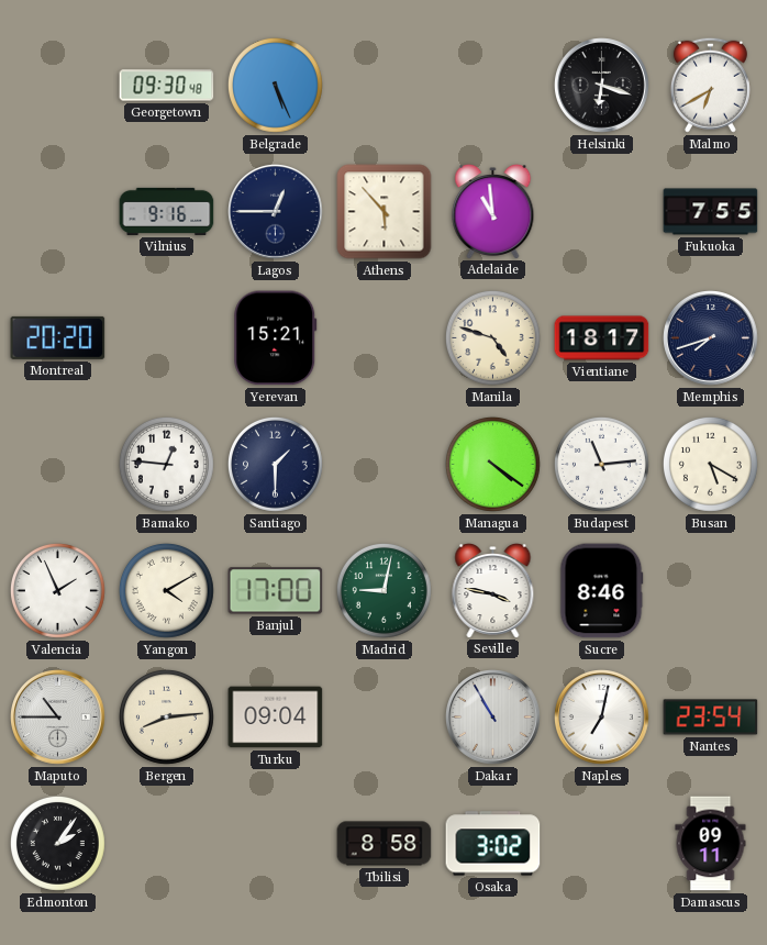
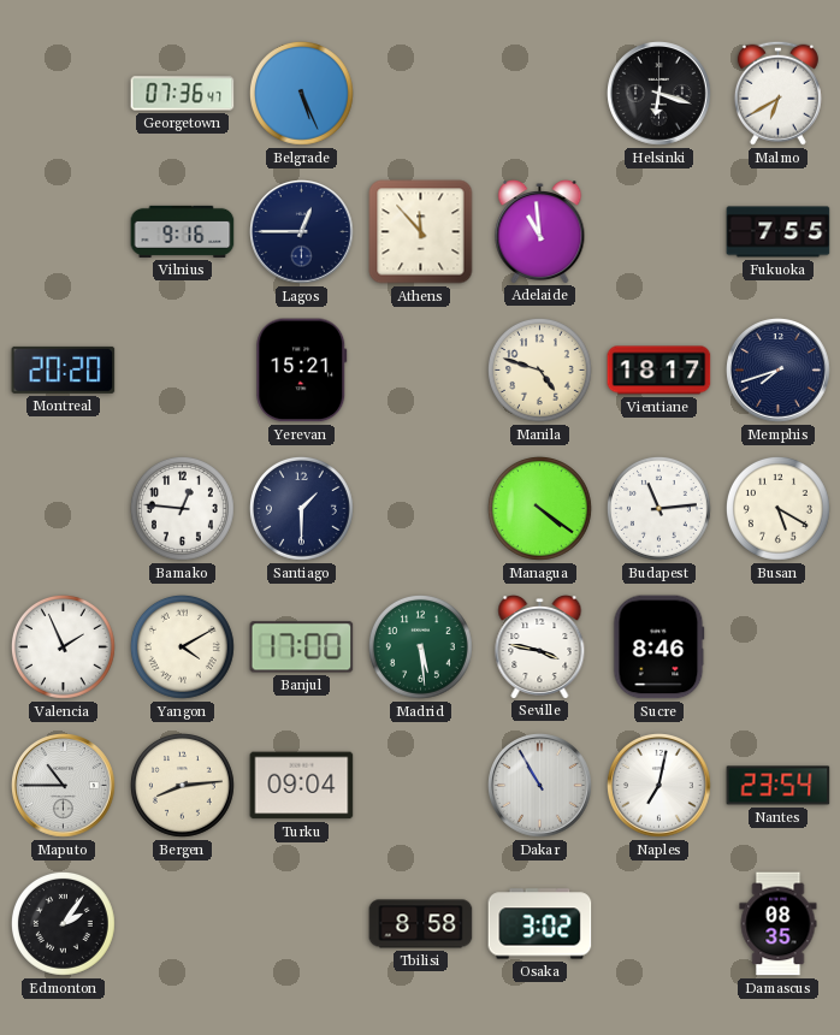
Georgetown: 09:30 -> 07:36 (183, 94)
Athens: 5:53 -> 11:53 (421, 232)
Madrid: 9:02 -> 5:29 (420, 646)
Damascus: 09:11 -> 08:35 (779, 924)
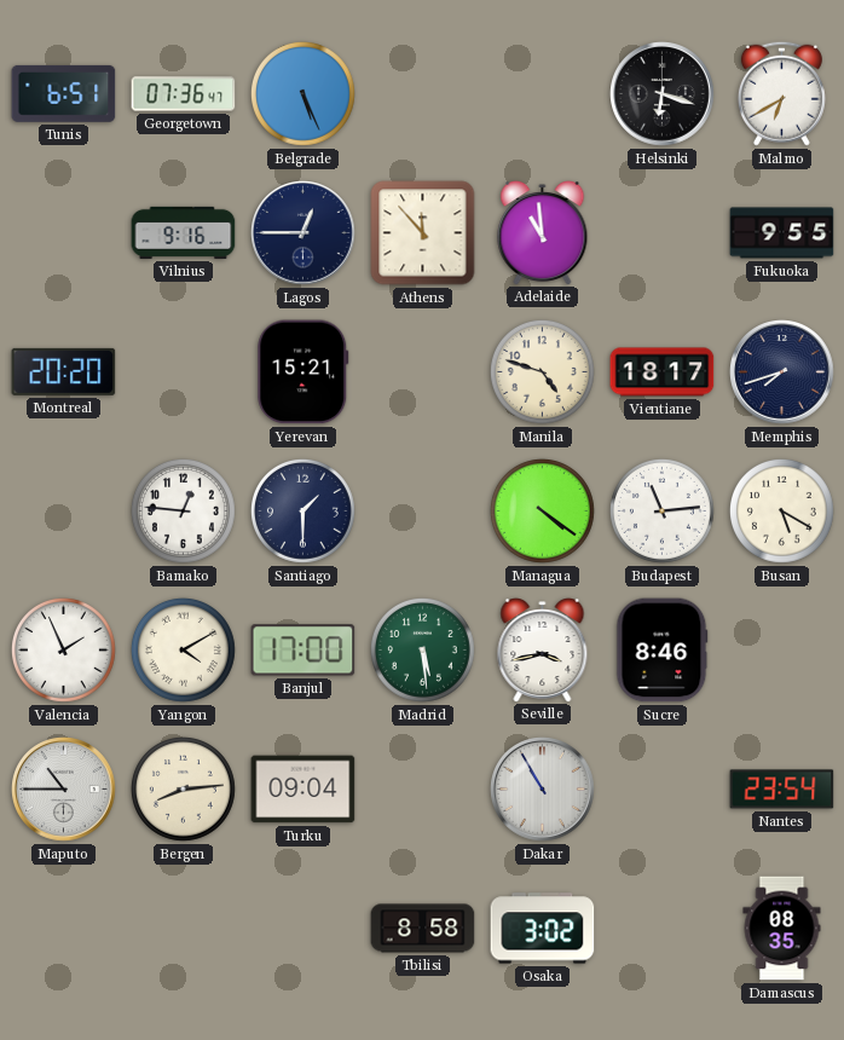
Tunis: none -> 6:51 (64, 93)
Fukuoka: 7:55 -> 9:55 (782, 233)
Seville: 3:47 -> 3:43 (543, 651)
Naples: 7:02 -> none (659, 786)
Edmonton: 2:06 -> none (63, 923)
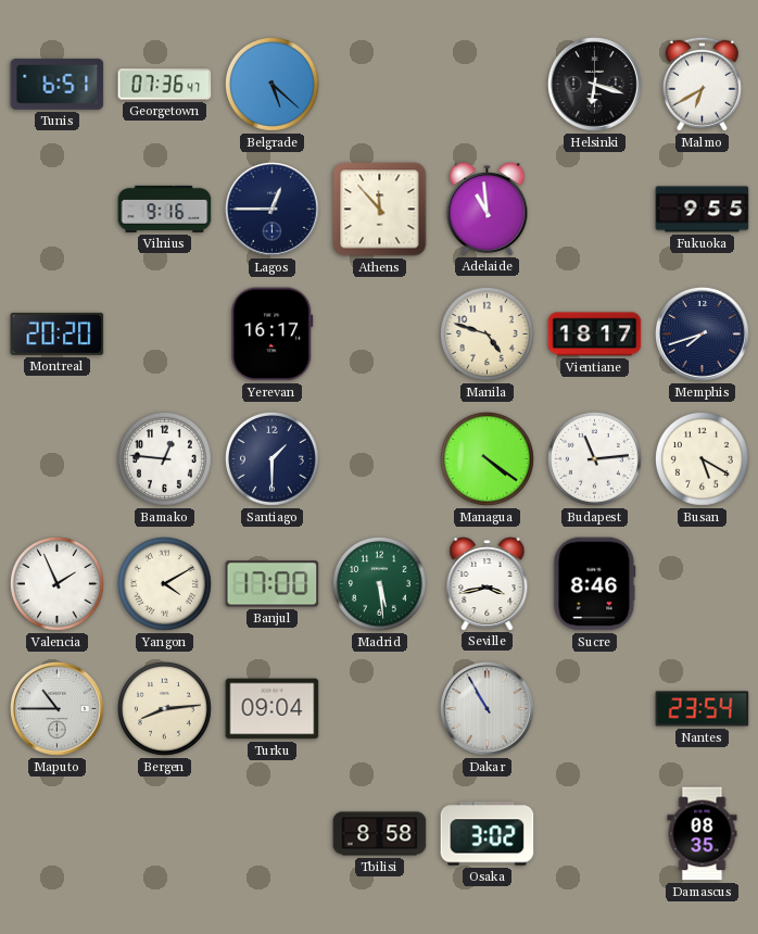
Belgrade: 5:26 -> 5:22 (271, 84)
Yerevan: 15:21 -> 16:17 (273, 335)
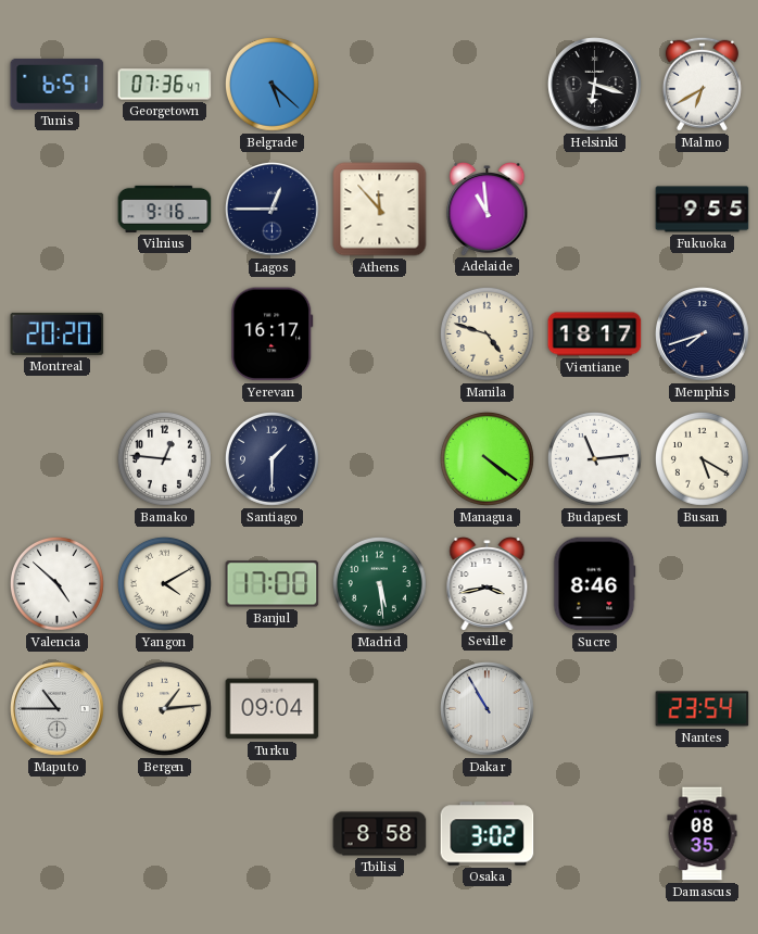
Valencia: 1:56 -> 4:52 (56, 583)
Bergen: 8:14 -> 1:14 (164, 708)
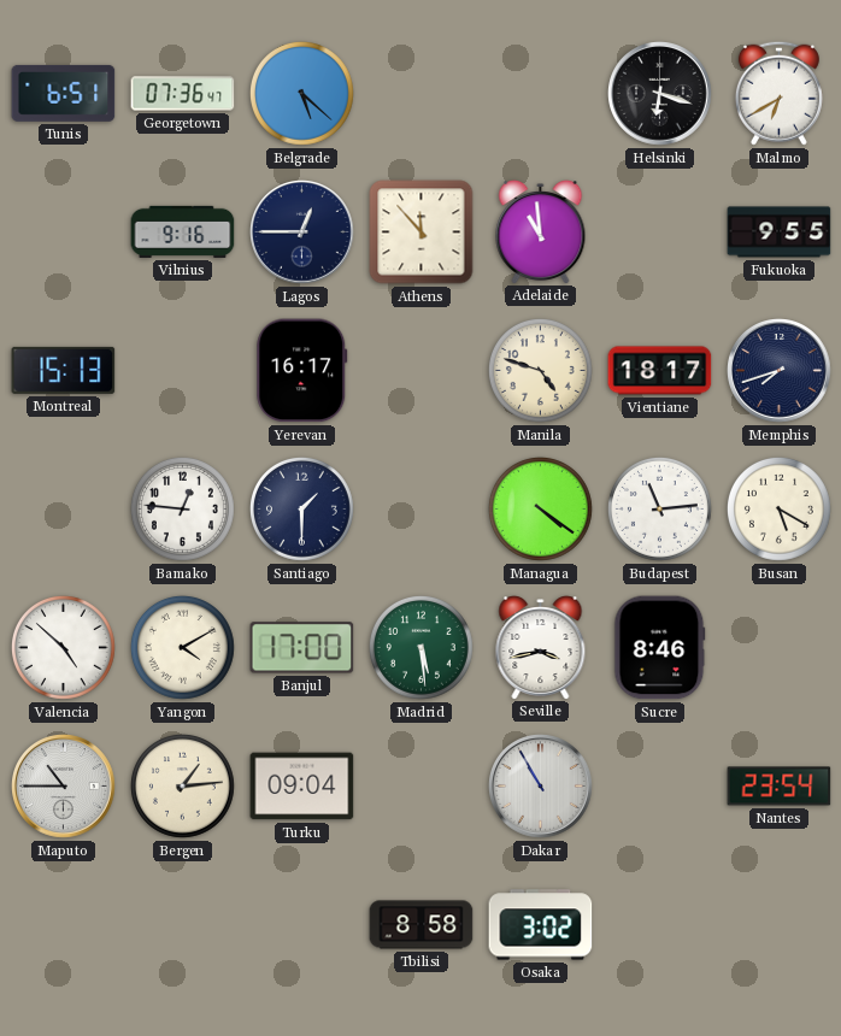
Montreal: 20:20 -> 15:13 (64, 370)
Damascus: 08:35 -> none (703, 834)
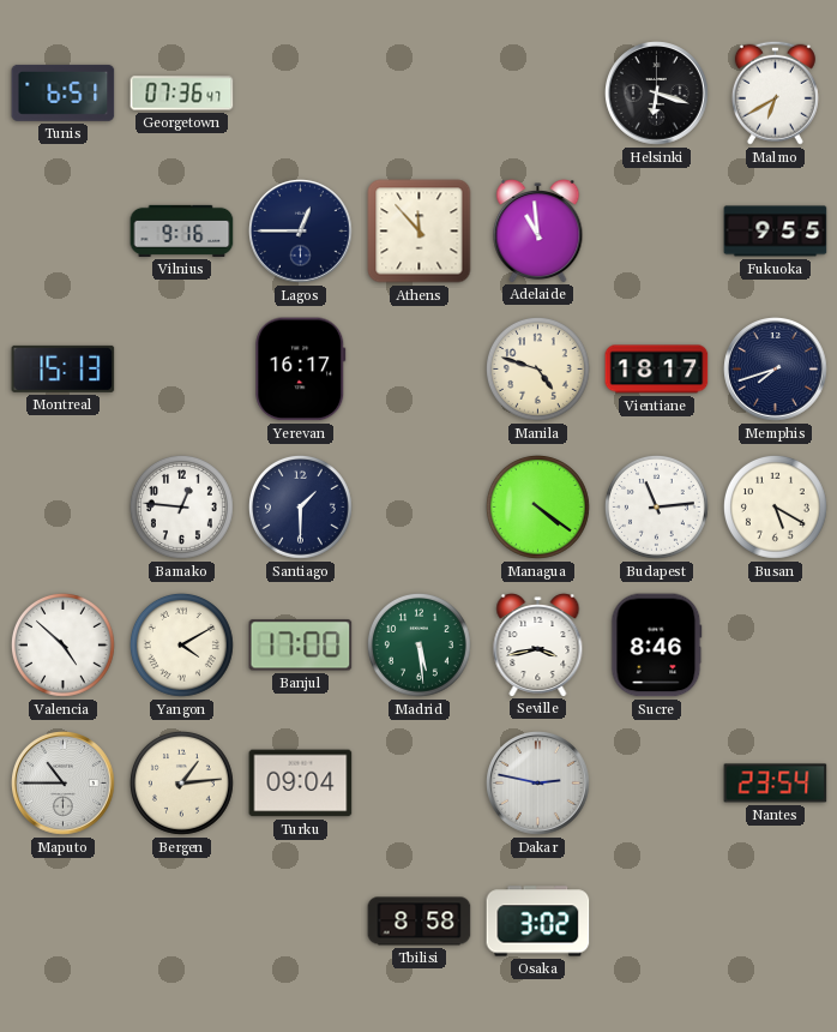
Belgrade: 5:22 -> none (301, 93)
Dakar: 10:55 -> 2:47 (538, 784)
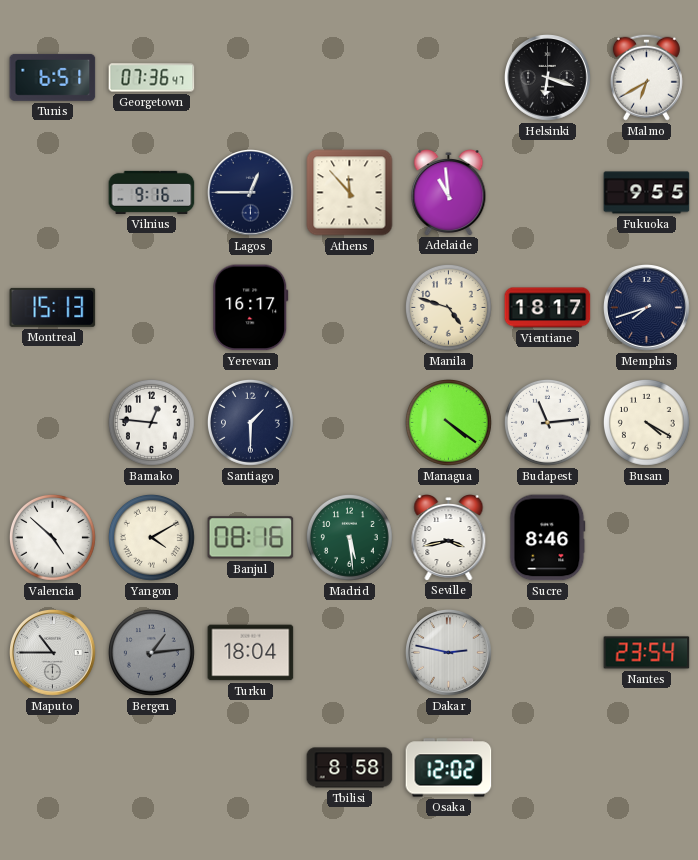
Busan: 5:20 -> 4:20 (646, 422)
Banjul: 17:00 -> 08:16 (251, 538)
Bergen dial: cream -> grey (151, 652)
Turku: 09:04 -> 18:04 (251, 653)
Osaka: 3:02 -> 12:02 (449, 768)
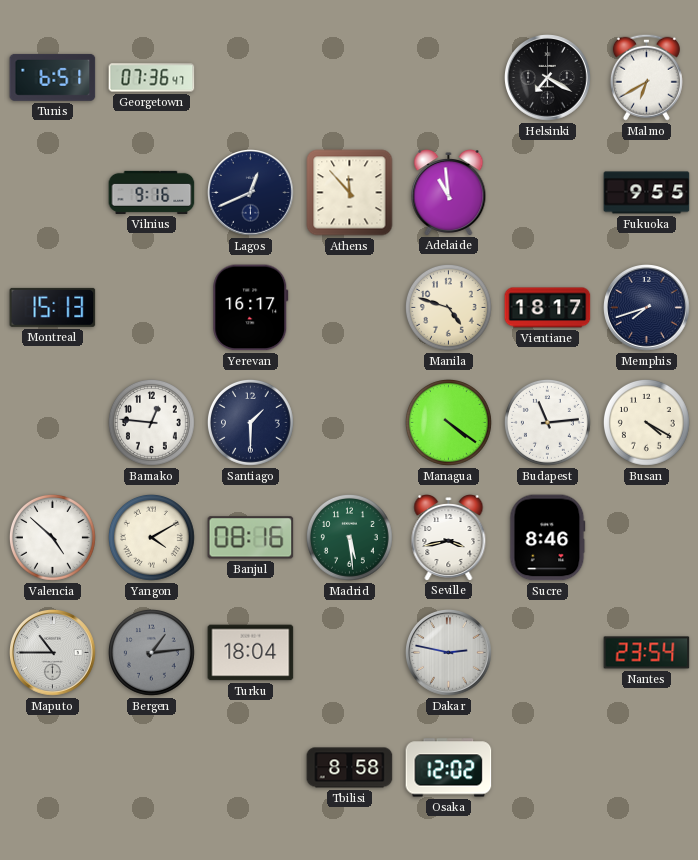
Helsinki: 6:18 -> 7:20 (548, 78)
Lagos: 12:45 -> 12:41 (251, 193)
